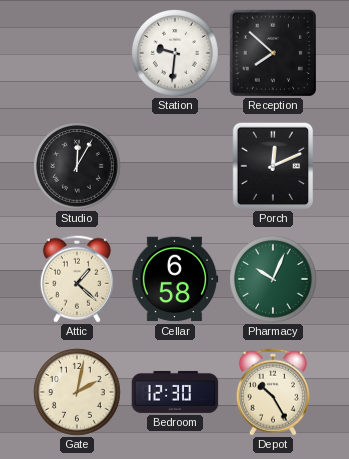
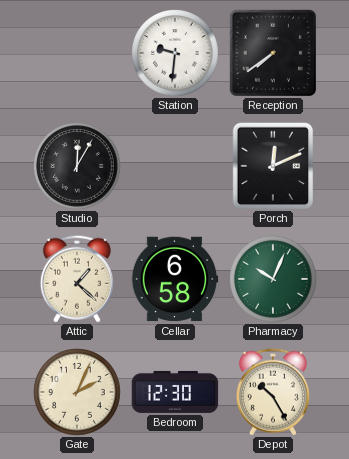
Reception: 7:52 -> 7:39 (272, 52)
Gate: 2:02 -> 2:04 (77, 392)
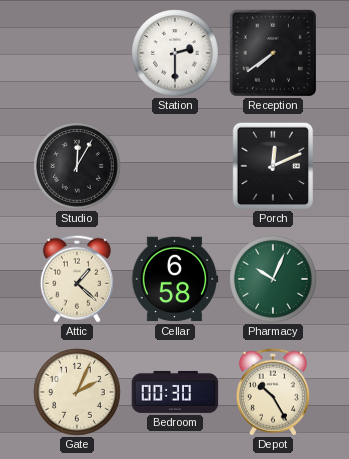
Station: 9:31 -> 2:30 (175, 53)
Bedroom: 12:30 -> 00:30 (175, 392)
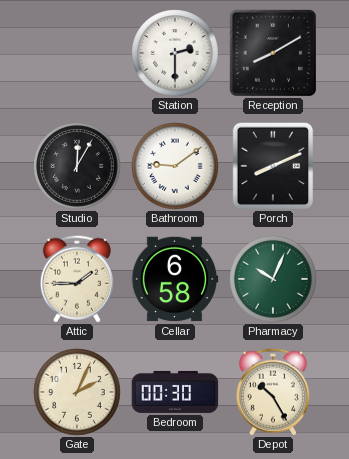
Reception: 7:39 -> 8:10 (272, 52)
Bathroom: none -> 9:09 (175, 166)
Porch: 12:11 -> 8:11 (273, 166)
Attic: 1:22 -> 1:45 (77, 279)
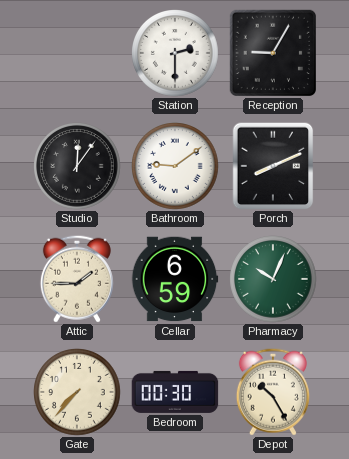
Reception: 8:10 -> 9:05 (272, 52)
Studio: 12:05 -> 12:06 (77, 166)
Cellar: 6:58 -> 6:59 (175, 279)
Gate: 2:04 -> 7:37 (77, 392)
